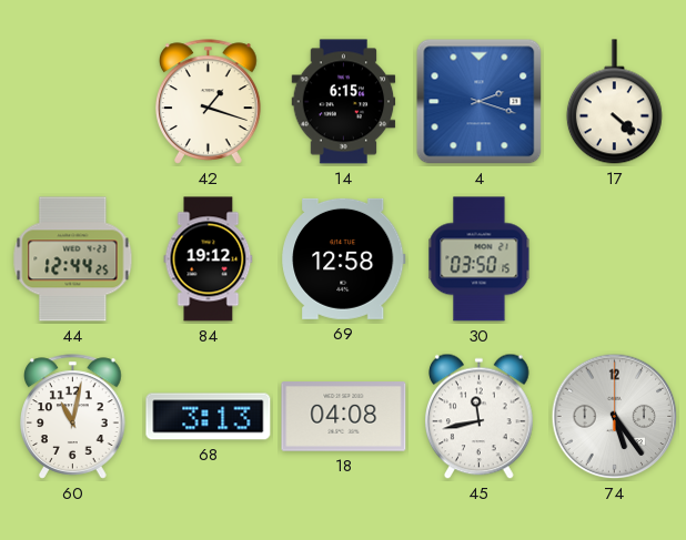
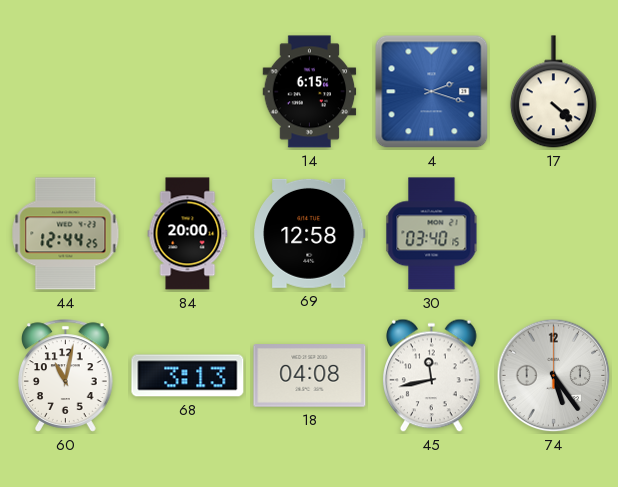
42: 1:18 -> none (209, 102)
84: 19:12 -> 20:00 (188, 234)
30: 03:50 -> 03:40 (432, 234)
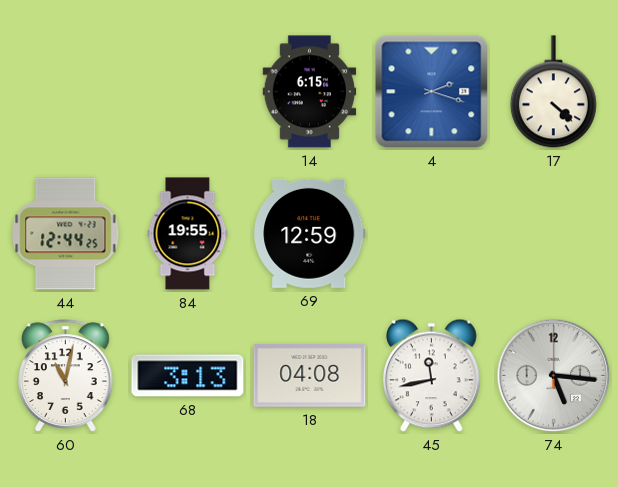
84: 20:00 -> 19:55 (188, 234)
69: 12:58 -> 12:59 (310, 233)
30: 03:40 -> none (432, 234)
74: 5:24 -> 5:16 (554, 376)
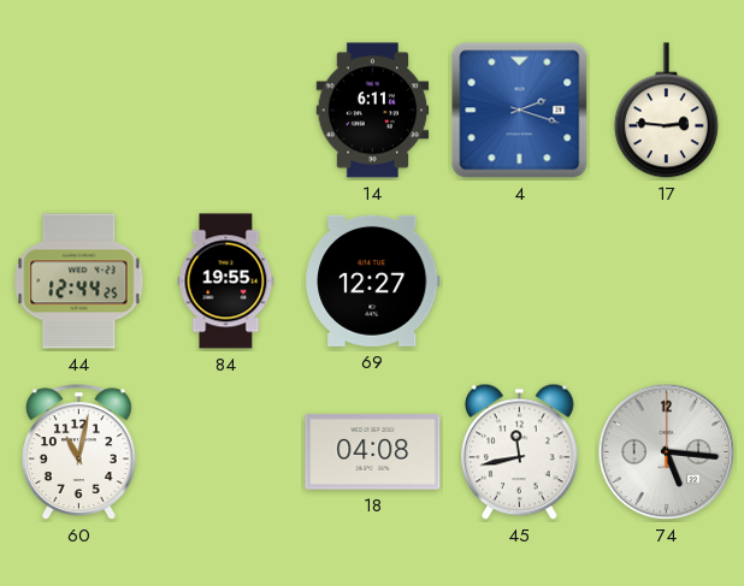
14: 6:15 -> 6:11 (373, 111)
17: 4:22 -> 2:46 (666, 111)
69: 12:59 -> 12:27 (373, 280)
68: 3:13 -> none (188, 376)
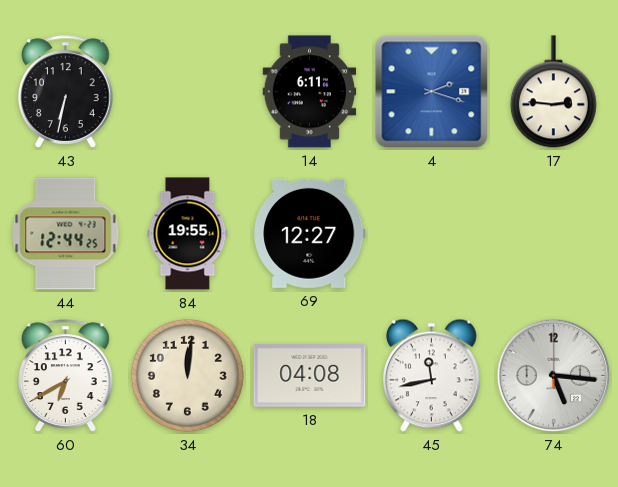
43: none -> 6:32 (66, 92)
60: 11:02 -> 6:40 (66, 376)
34: none -> 12:01 (187, 375)
